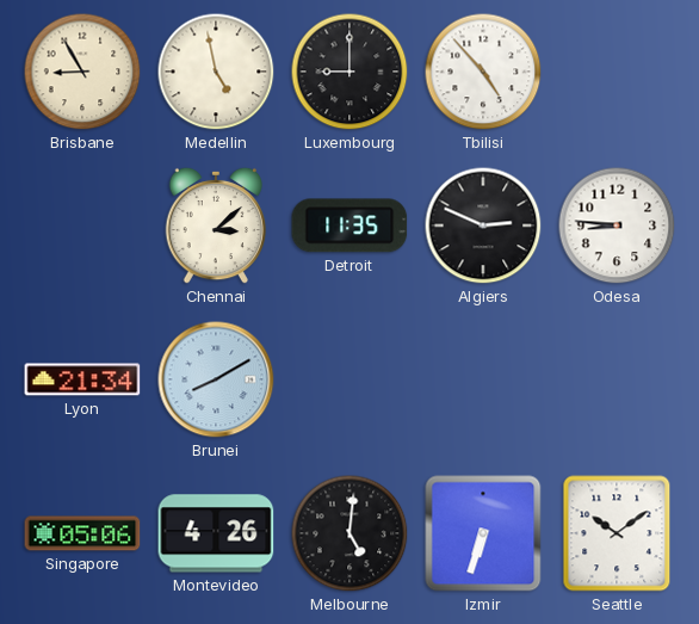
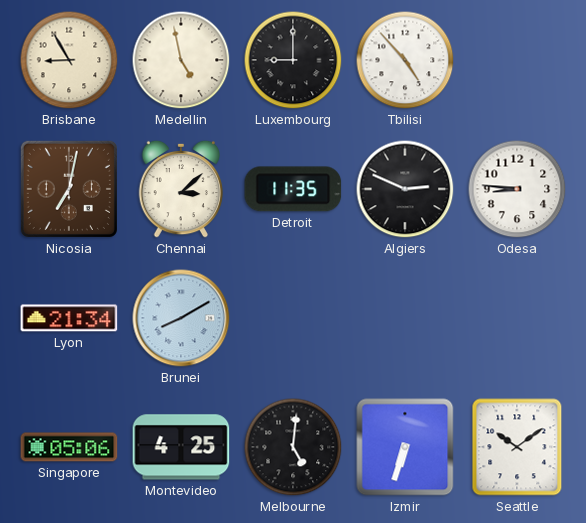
Nicosia: none -> 7:02 (69, 189)
Montevideo: 4:26 -> 4:25 (181, 447)
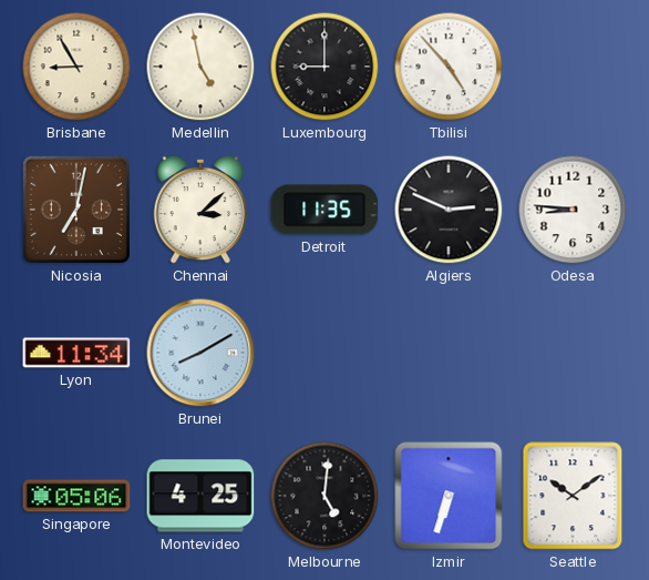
Lyon: 21:34 -> 11:34 (76, 353)
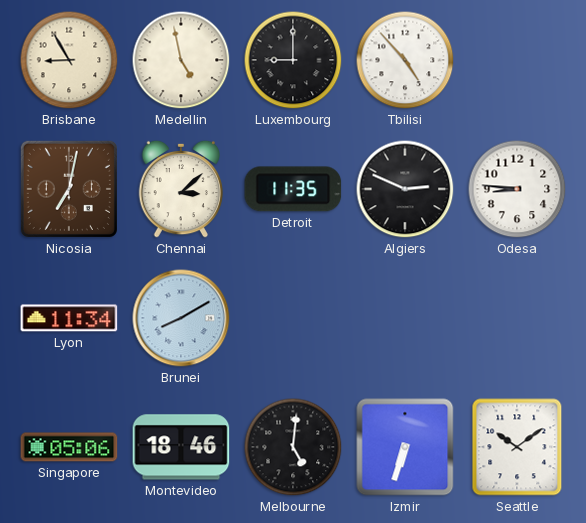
Montevideo: 4:25 -> 18:46 (181, 447)
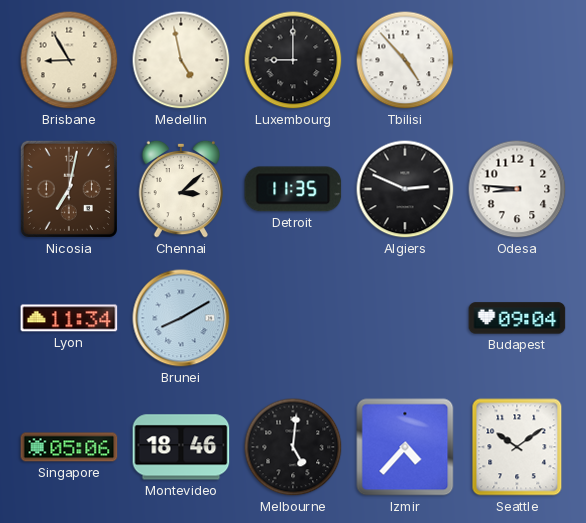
Budapest: none -> 09:04 (517, 318)
Izmir: 6:33 -> 4:37 (405, 447)
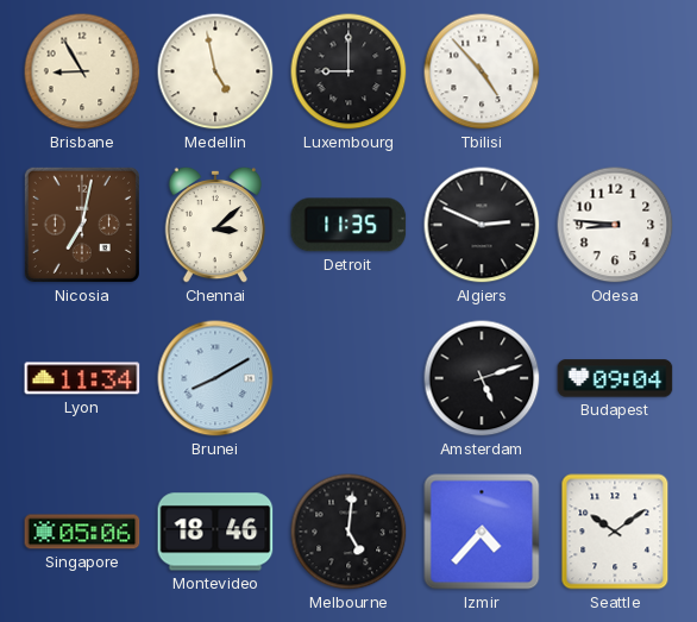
Amsterdam: none -> 5:12 (482, 378)
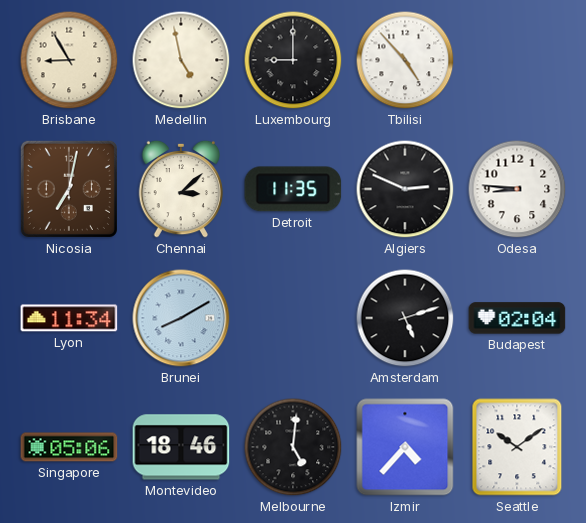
Budapest: 09:04 -> 02:04 (517, 318)
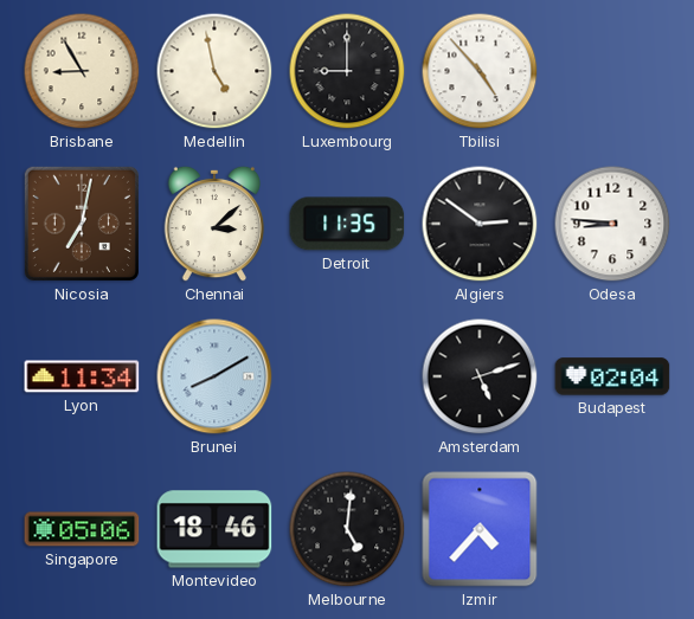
Algiers: 2:49 -> 2:51 (480, 224)
Seattle: 10:09 -> none (517, 447)
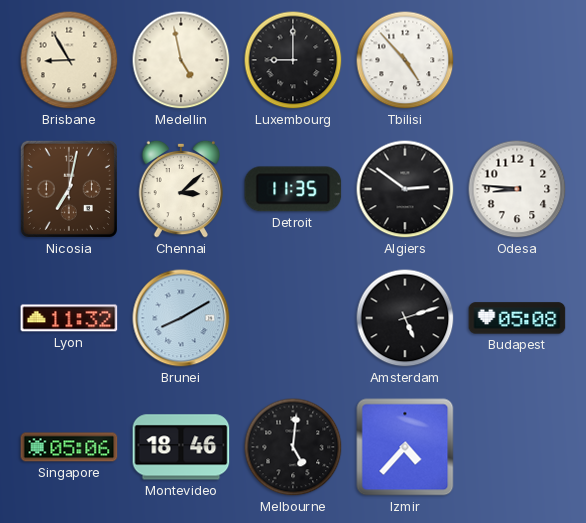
Lyon: 11:34 -> 11:32 (69, 318)
Budapest: 02:04 -> 05:08 (517, 318)
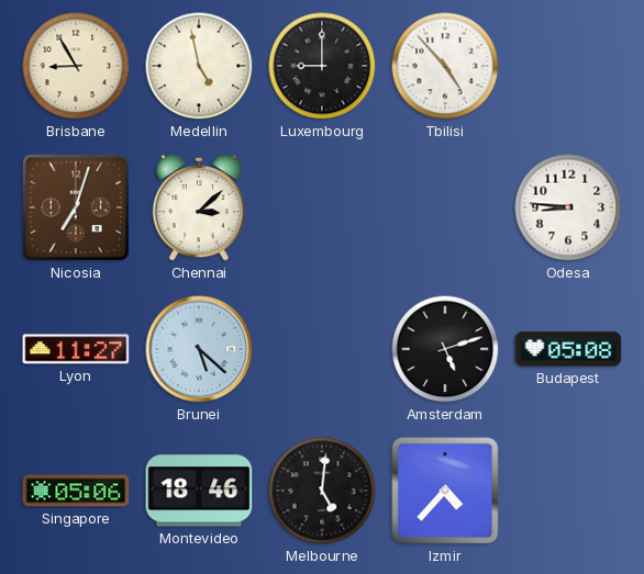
Nicosia: 7:02 -> 7:03 (76, 207)
Detroit: 11:35 -> none (293, 189)
Algiers: 2:51 -> none (405, 189)
Lyon: 11:32 -> 11:27 (76, 349)
Brunei: 8:10 -> 5:22 (199, 349)
